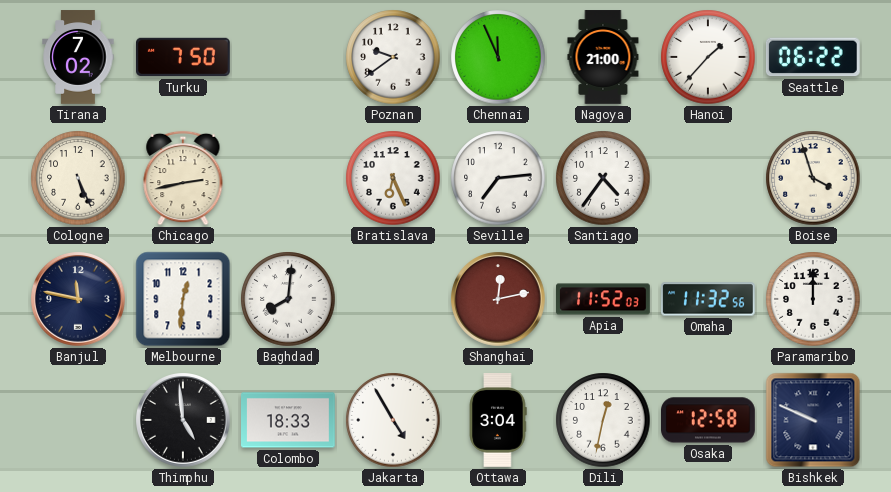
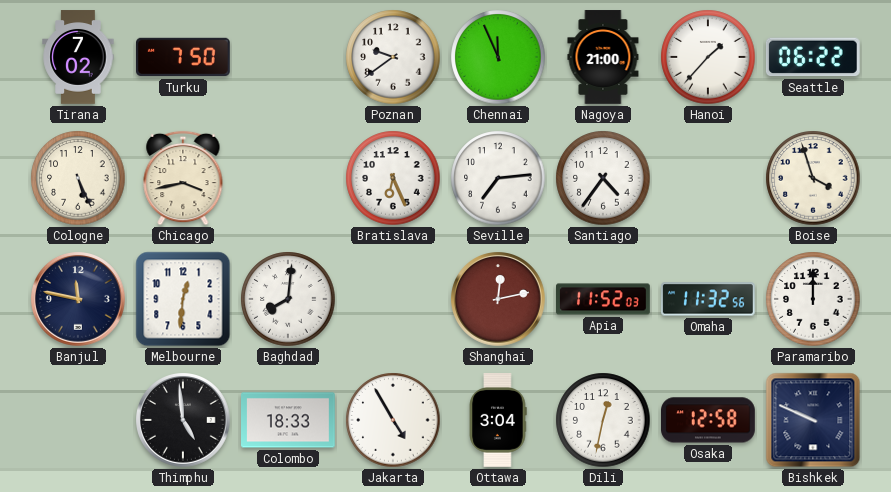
Chicago: 2:43 -> 3:43 (183, 178)
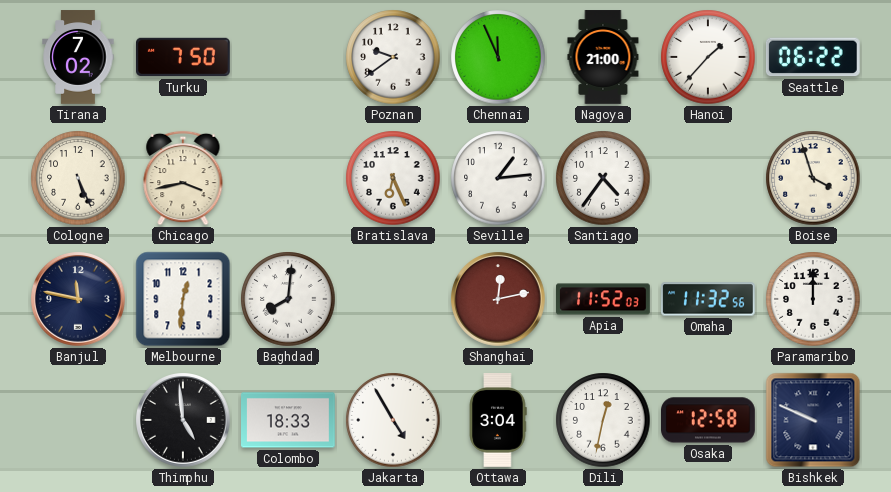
Seville: 7:14 -> 1:14 (498, 178)
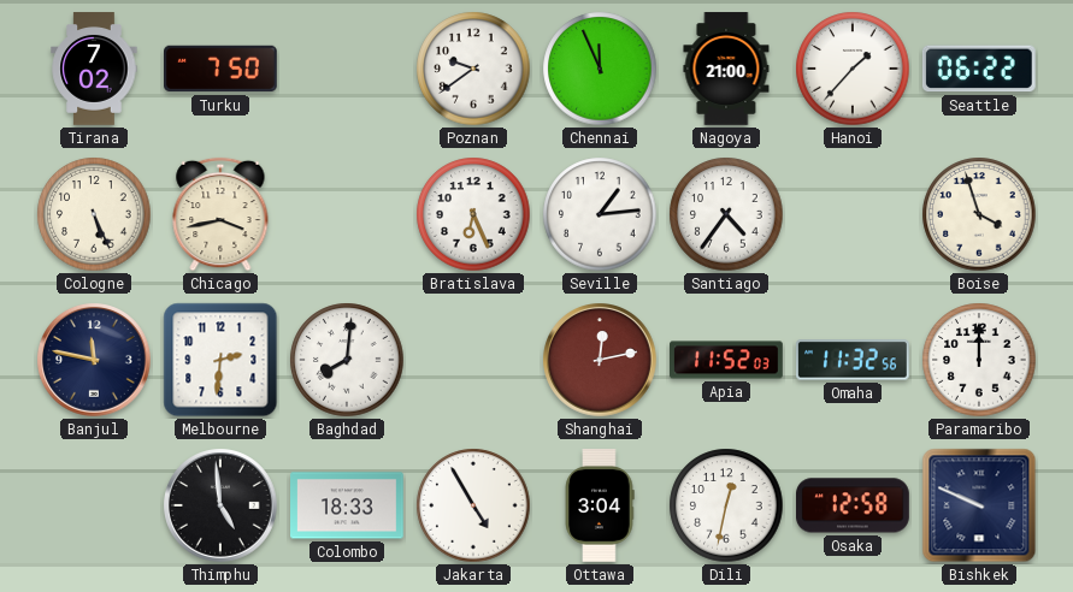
Melbourne: 12:31 -> 2:31 (220, 360)
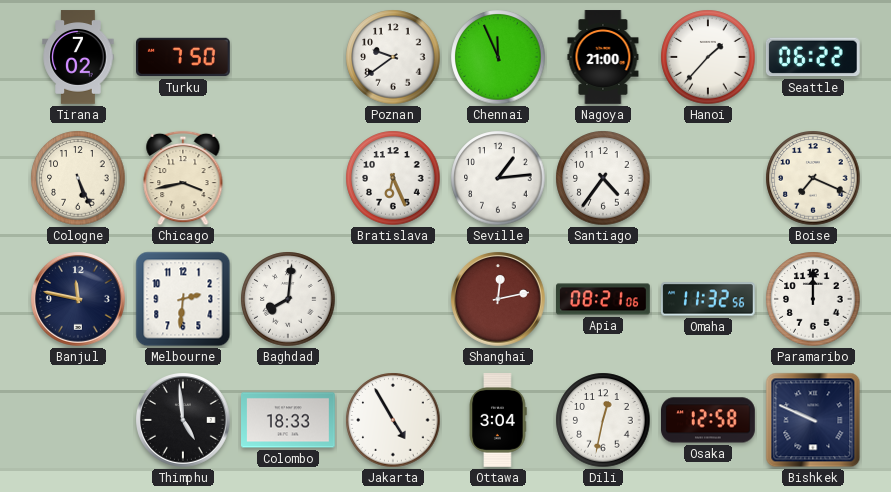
Boise: 3:57 -> 7:19 (813, 178)
Apia: 11:52 -> 08:21 (604, 299)
